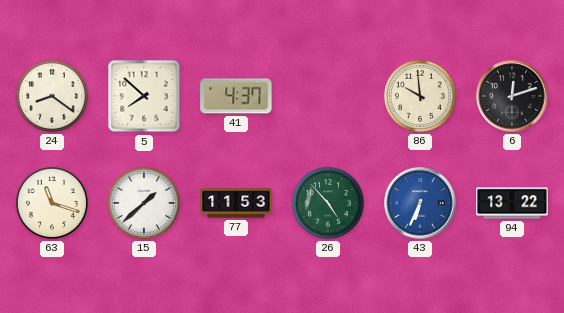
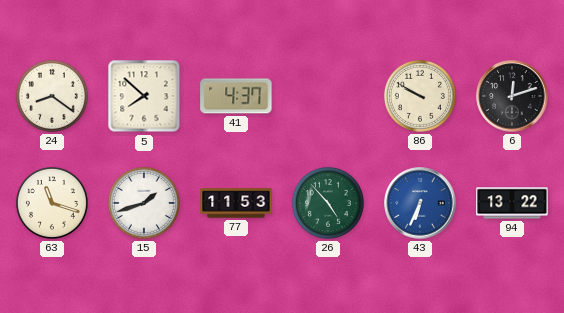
86: 9:59 -> 9:50 (420, 96)
15: 1:38 -> 1:42 (144, 203)
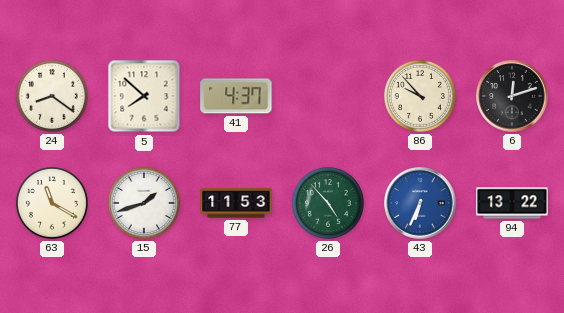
86: 9:50 -> 9:53 (420, 96)
63: 11:18 -> 11:20 (52, 203)
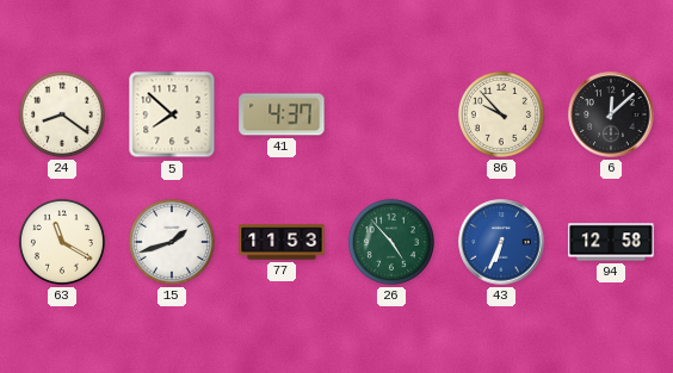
6: 12:12 -> 12:08 (611, 114)
94: 13:22 -> 12:58 (611, 242)
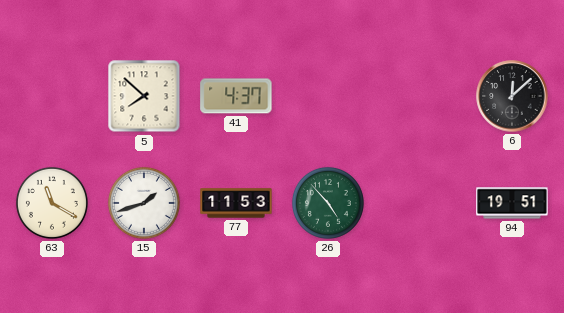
24: 8:21 -> none (62, 114)
86: 9:53 -> none (501, 114)
43: 6:34 -> none (501, 242)
94: 12:58 -> 19:51 (512, 203)
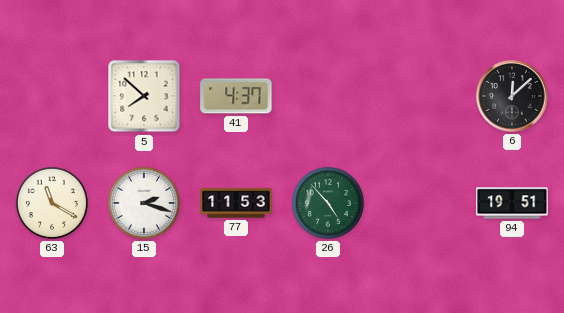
15: 1:42 -> 2:18 (144, 203)
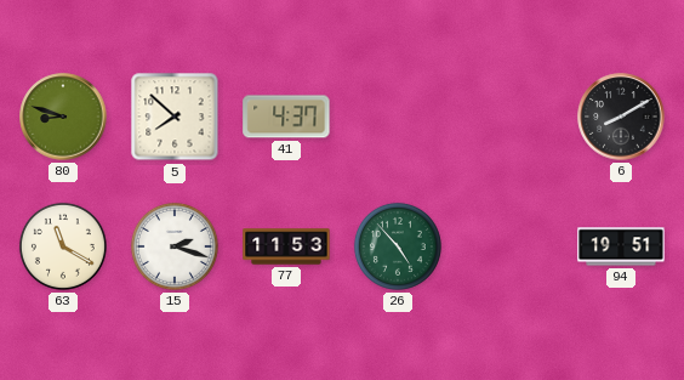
80: none -> 8:48 (63, 117)
6: 12:08 -> 8:10 (621, 117)
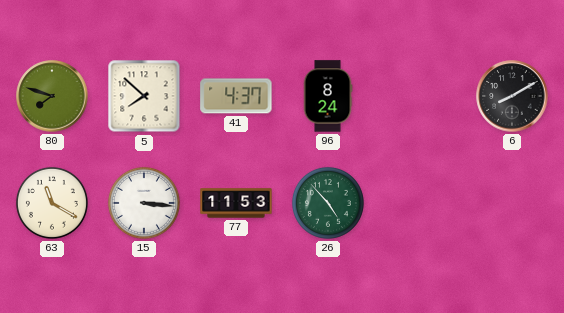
80: 8:48 -> 7:48 (52, 96)
96: none -> 8:24 (328, 96)
15: 2:18 -> 3:16 (144, 203)
94: 19:51 -> none (621, 246)
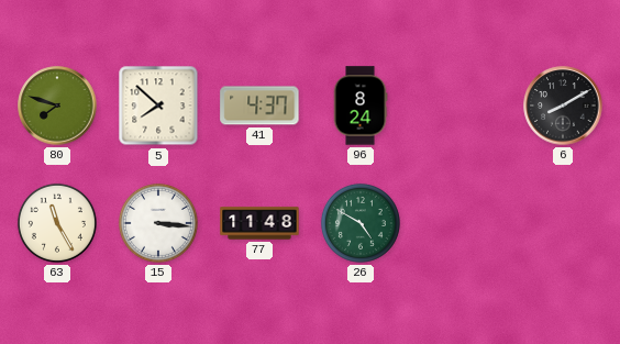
63: 11:20 -> 11:25 (57, 223)
77: 11:53 -> 11:48 (259, 223)
26: 4:53 -> 4:50 (361, 223)
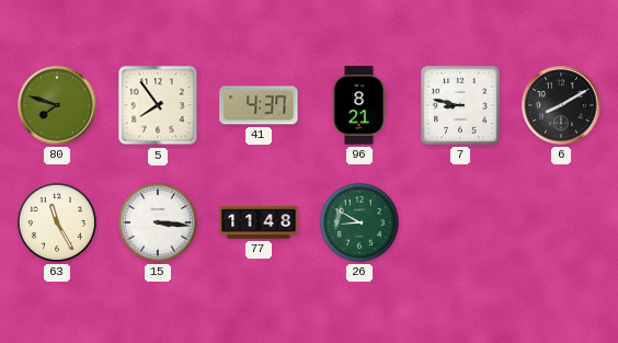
5: 7:52 -> 7:54 (158, 105)
96: 8:24 -> 8:21 (359, 105)
7: none -> 8:47 (460, 105)
26: 4:50 -> 8:50 (359, 222)
